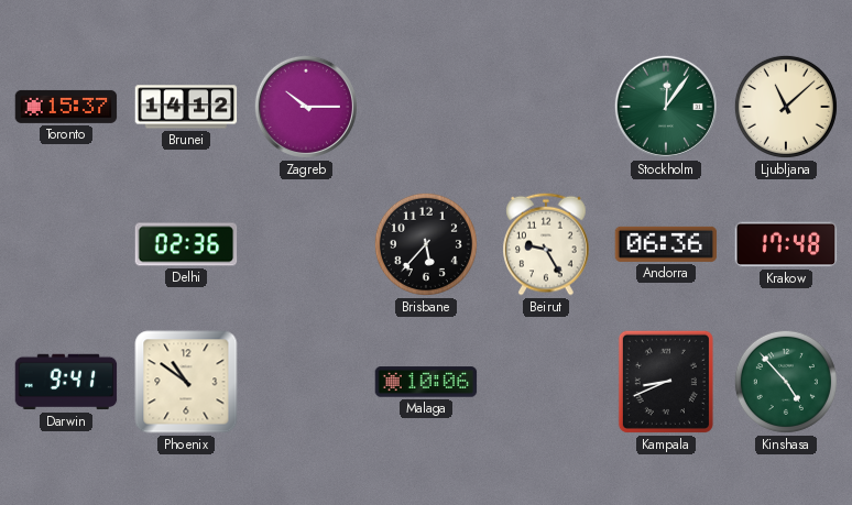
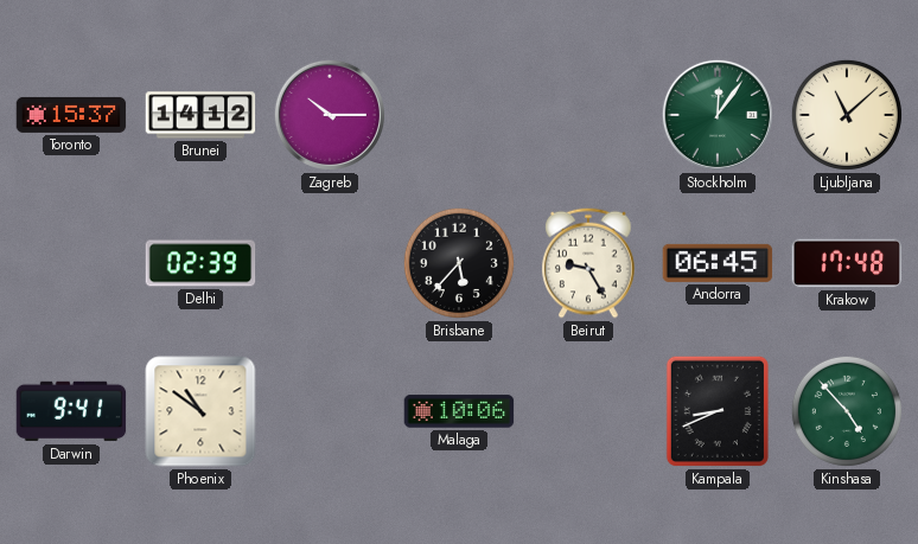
Delhi: 02:36 -> 02:39 (200, 263)
Andorra: 06:36 -> 06:45 (718, 263)
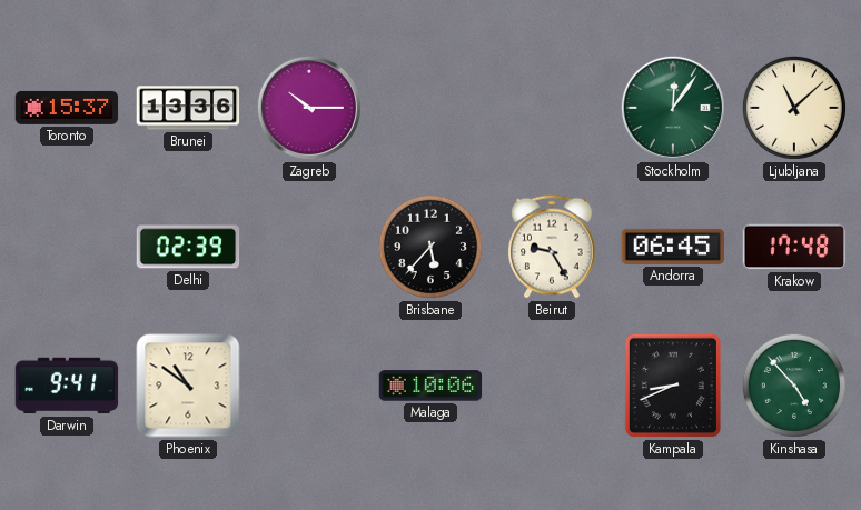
Brunei: 14:12 -> 13:36 (188, 108)
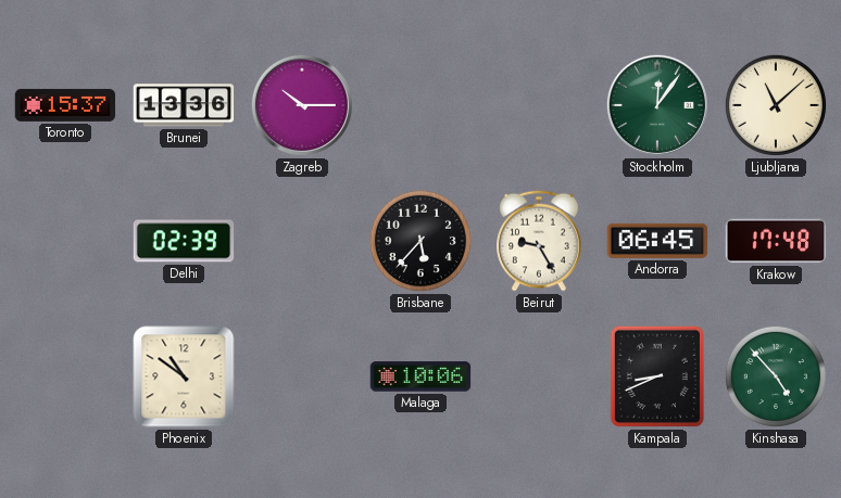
Darwin: 9:41 -> none (67, 386)
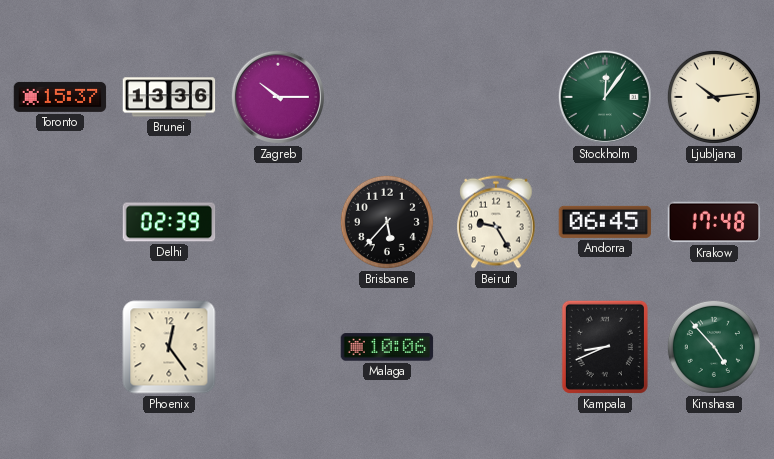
Ljubljana: 11:08 -> 10:14 (714, 97)
Phoenix: 10:51 -> 12:24 (169, 347)
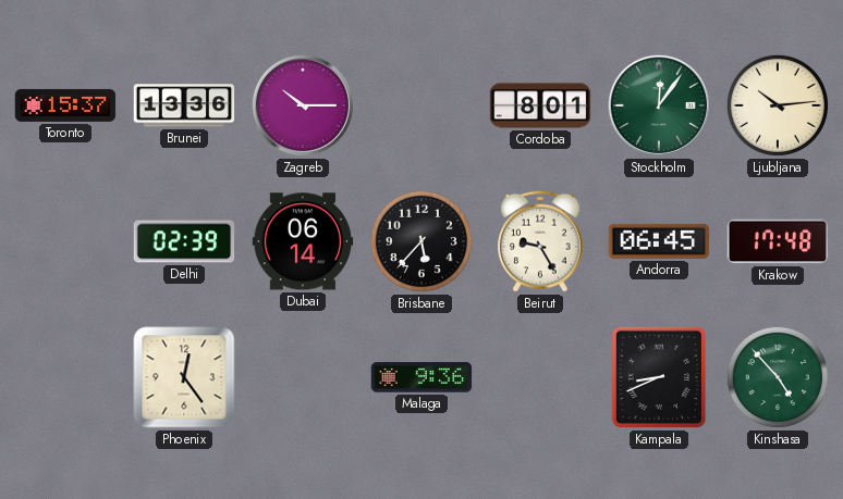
Cordoba: none -> 8:01 (540, 105)
Dubai: none -> 06:14 (303, 241)
Malaga: 10:06 -> 9:36 (421, 377)
